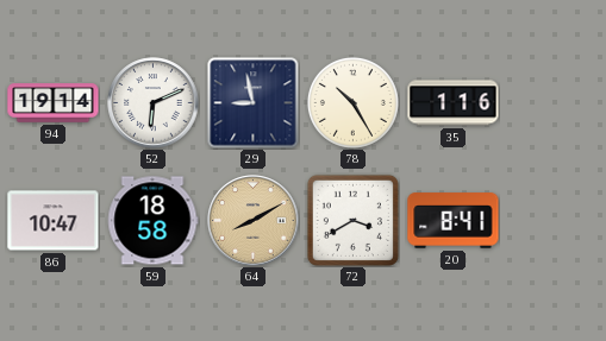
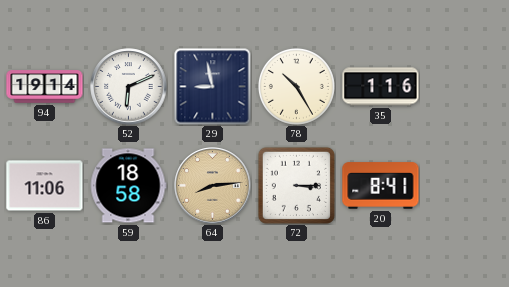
86: 10:47 -> 11:06 (45, 186)
64: 8:10 -> 8:14 (213, 186)
72: 3:40 -> 3:15 (296, 185)
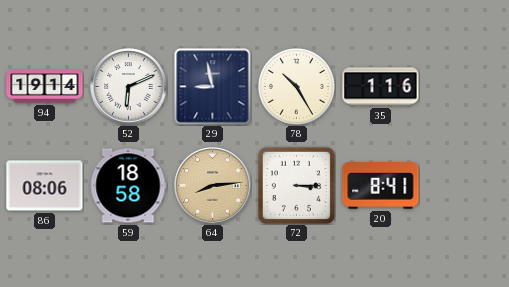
86: 11:06 -> 08:06 (45, 186)
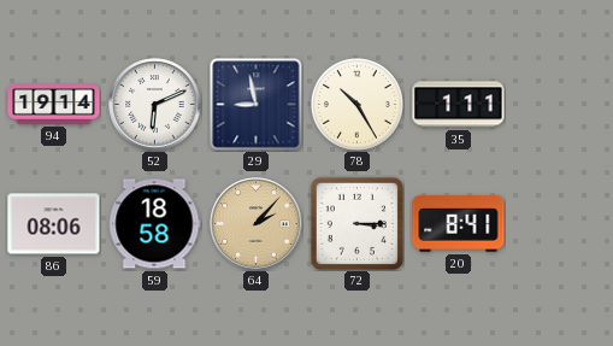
35: 1:16 -> 1:11 (459, 105)
64: 8:14 -> 2:07 (257, 224)
